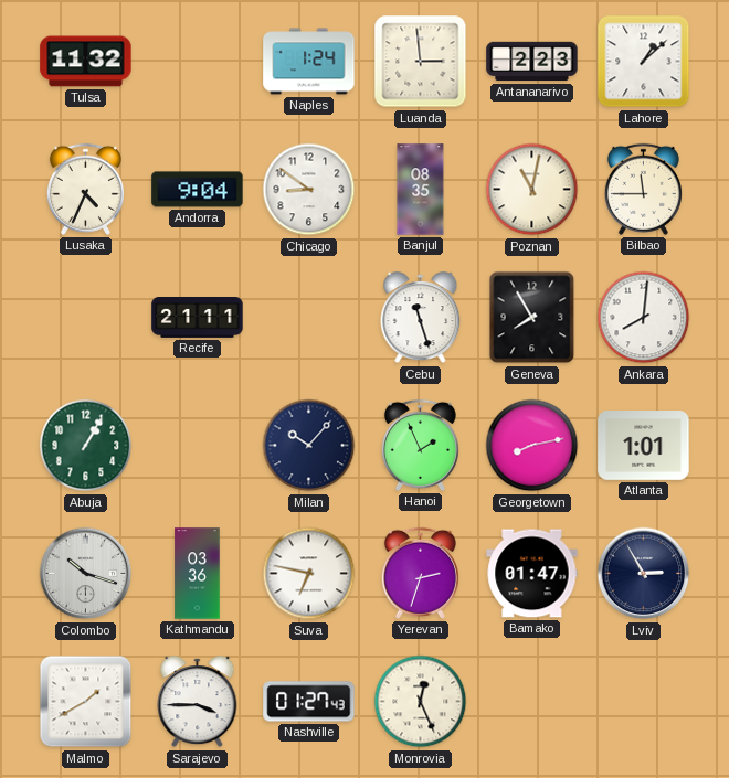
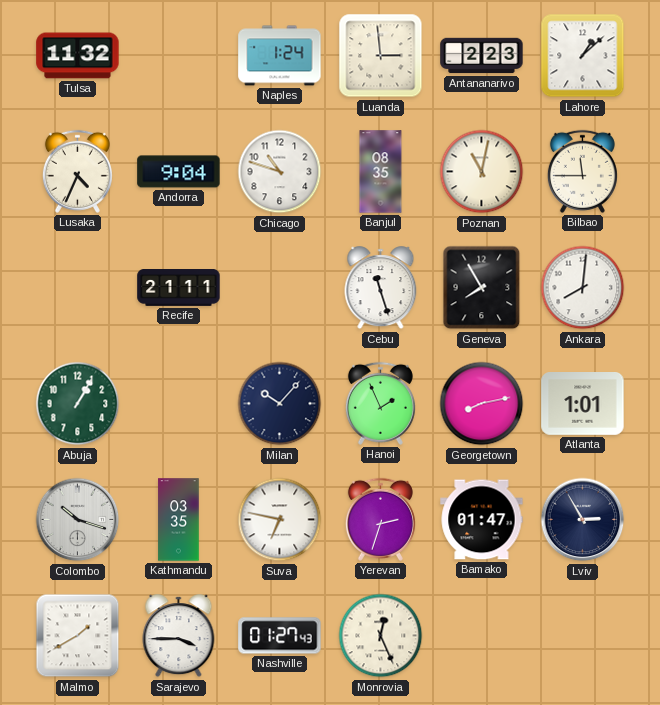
Chicago: 8:51 -> 10:48 (280, 172)
Kathmandu: 03:36 -> 03:35 (179, 520)
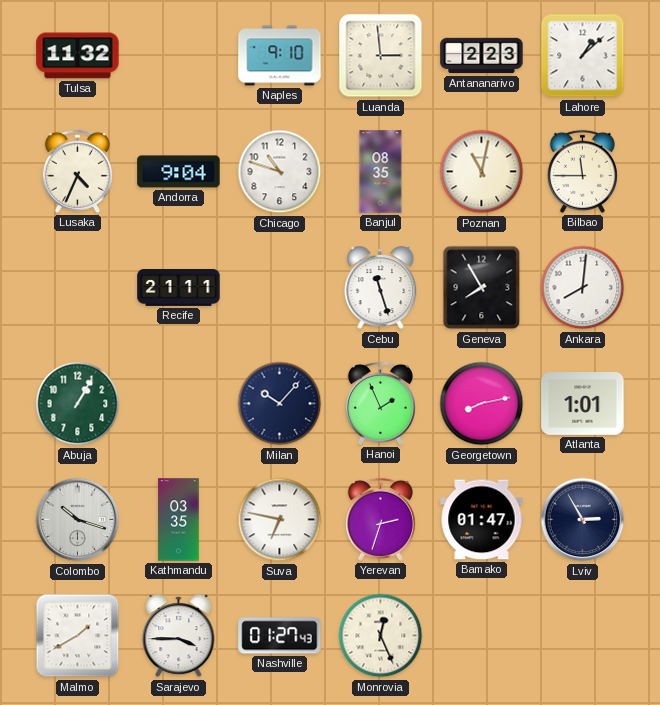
Naples: 1:24 -> 9:10 (280, 56)
